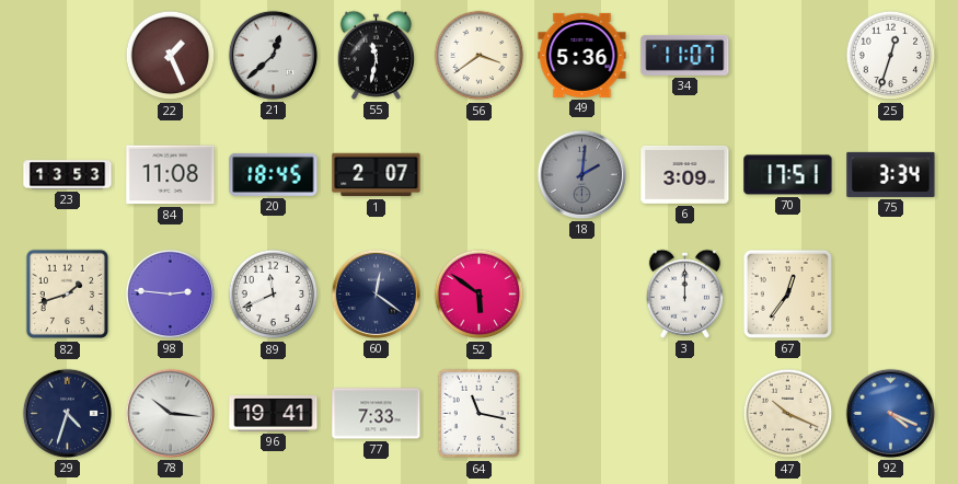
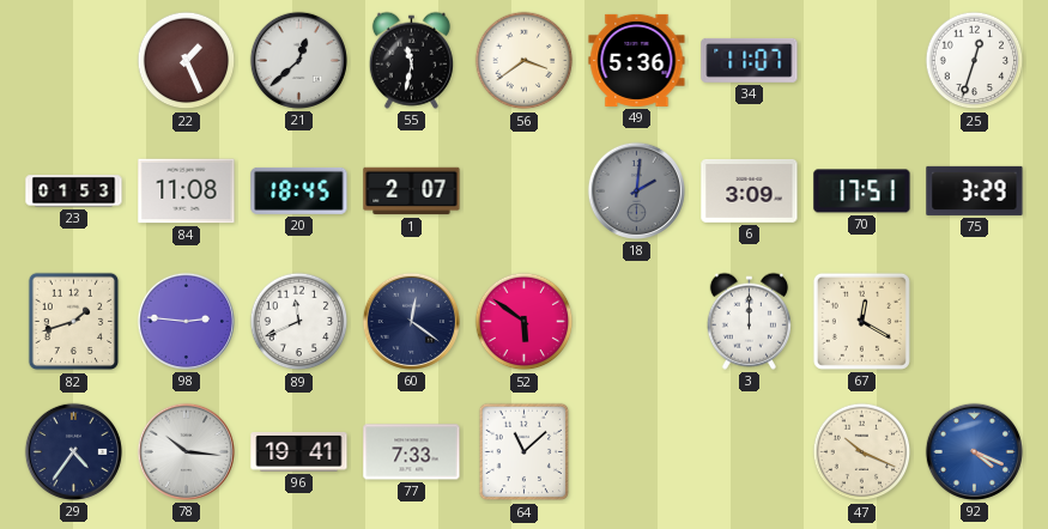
23: 13:53 -> 01:53 (74, 191)
75: 3:34 -> 3:29 (975, 190)
67: 12:36 -> 12:20 (861, 321)
29: 4:33 -> 4:36 (73, 451)
64: 11:17 -> 11:08 (525, 452)
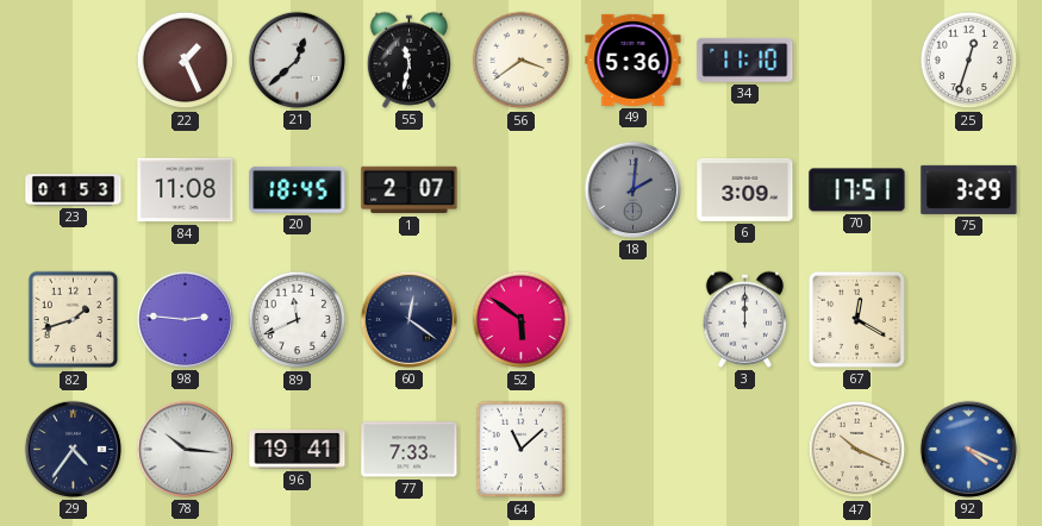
34: 11:07 -> 11:10 (745, 60)
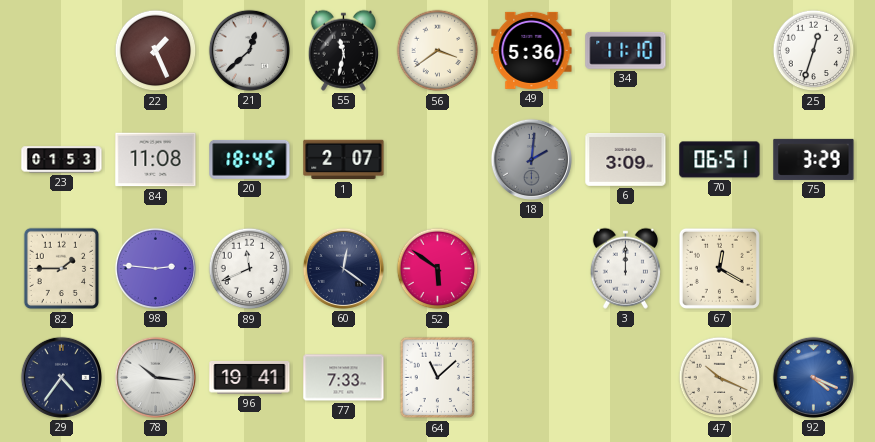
70: 17:51 -> 06:51 (720, 160)
82: 1:42 -> 1:45 (62, 269)
